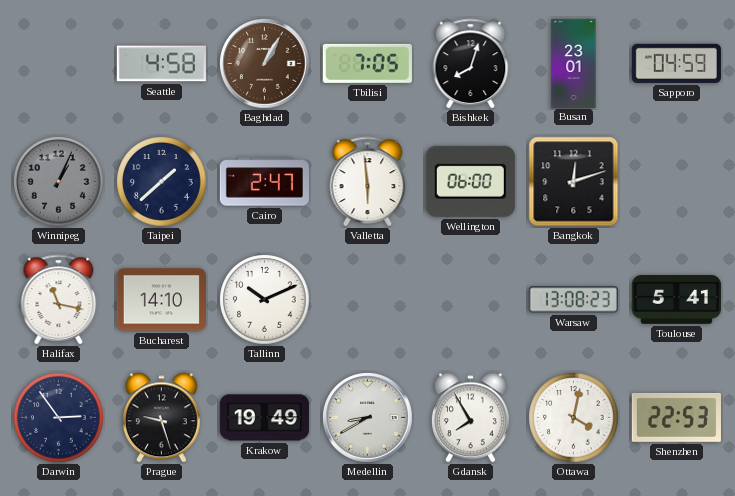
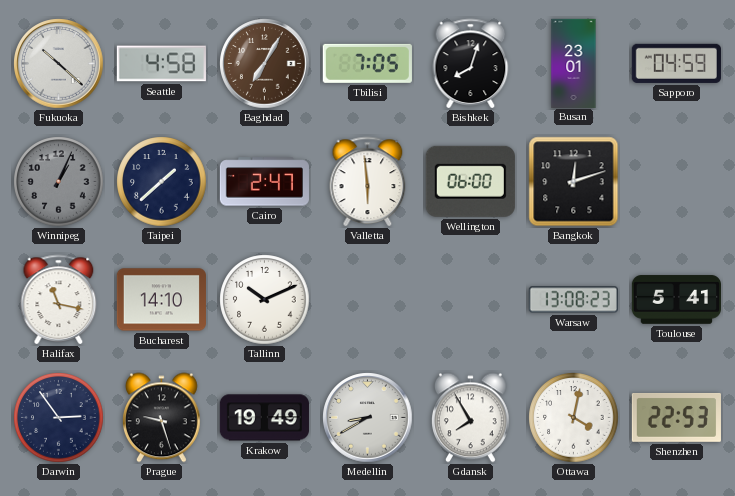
Fukuoka: none -> 10:22 (59, 64)
Baghdad: 1:05 -> 7:05 (265, 64)
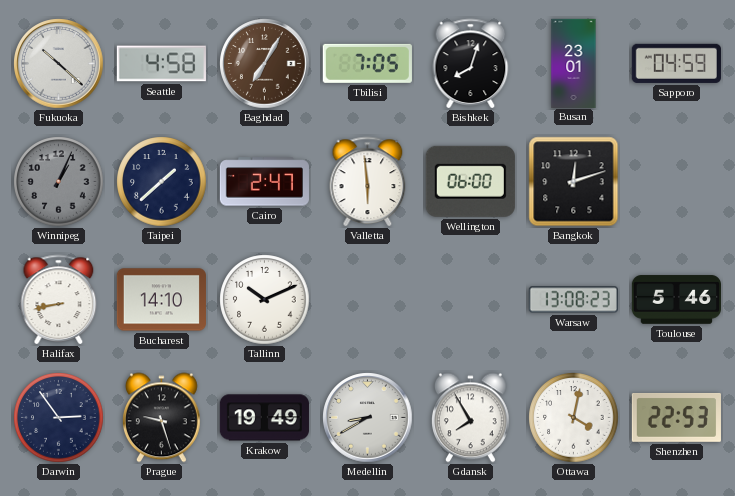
Halifax: 11:17 -> 8:43 (59, 299)
Toulouse: 5:41 -> 5:46 (676, 300)
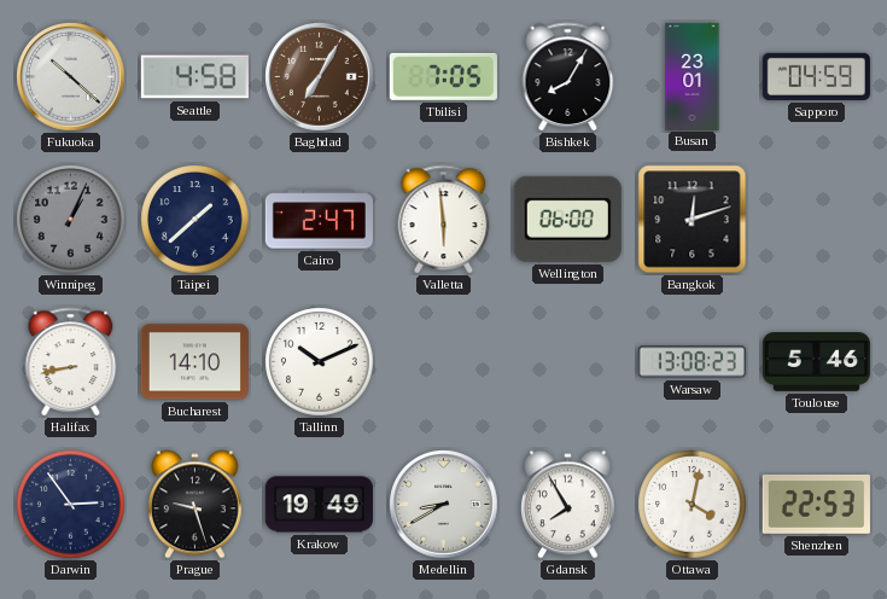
Bishkek: 8:03 -> 8:05 (568, 76)
